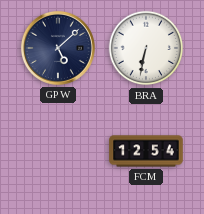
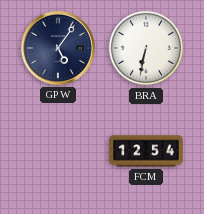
GPW: 5:08 -> 5:06 (58, 48)
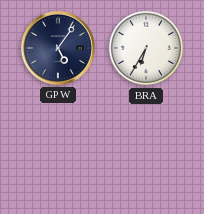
BRA: 6:32 -> 6:35 (146, 48)
FCM: 12:54 -> none (146, 151)
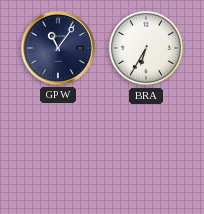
GPW: 5:06 -> 11:06 (58, 48)
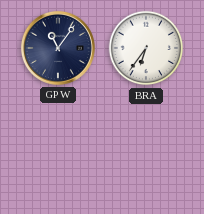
BRA: 6:35 -> 6:36 (146, 48)
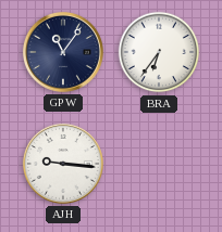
AJH: none -> 9:16 (63, 164)
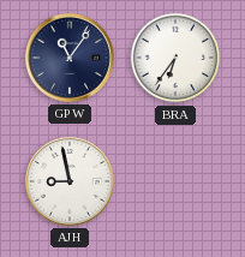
AJH: 9:16 -> 8:58 (70, 181)
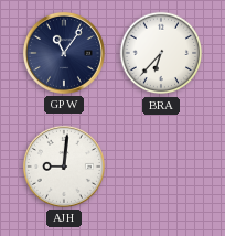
BRA: 6:36 -> 6:37 (161, 53)
AJH: 8:58 -> 9:01 (64, 167)
